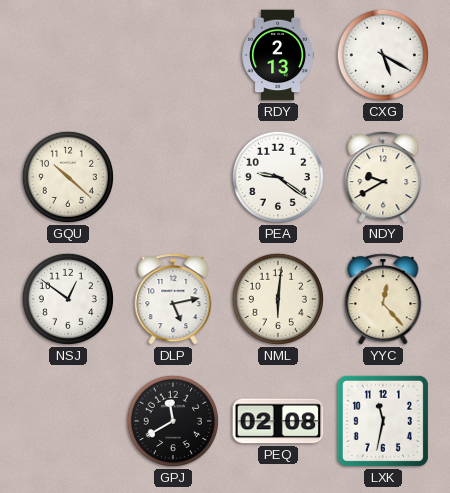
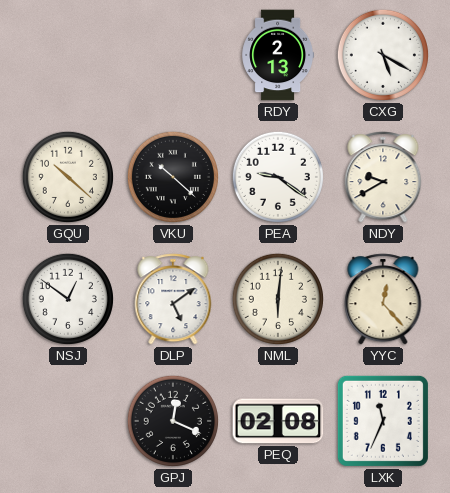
VKU: none -> 10:22 (173, 177)
DLP: 5:13 -> 5:09 (173, 299)
GPJ: 11:40 -> 12:19 (173, 421)
LXK: 11:32 -> 11:34 (383, 421)
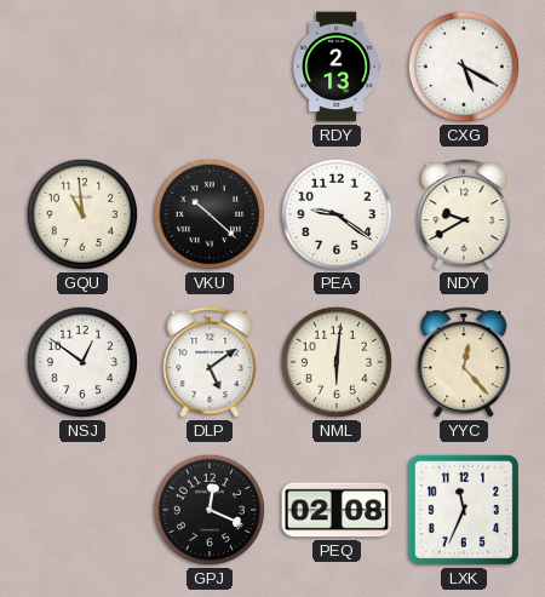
GQU: 10:22 -> 10:59 (82, 214)
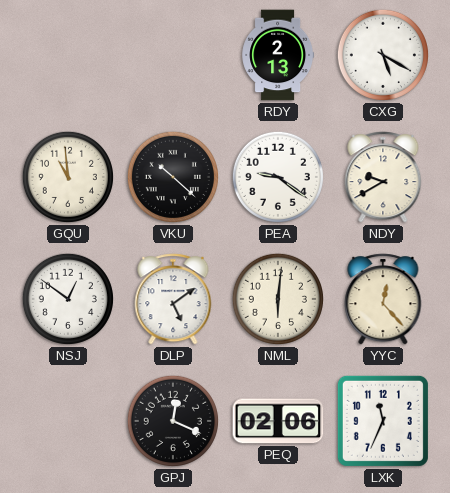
PEQ: 02:08 -> 02:06 (278, 421)
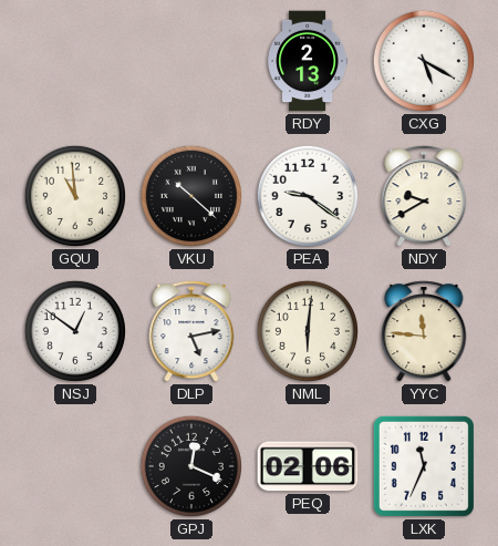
DLP: 5:09 -> 5:13 (191, 331)
YYC: 12:23 -> 11:46 (424, 331)
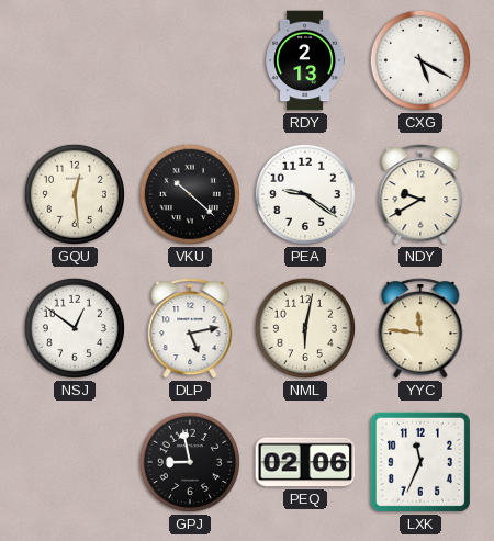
GQU: 10:59 -> 12:29 (75, 194)
NML: 6:01 -> 6:02 (305, 328)
GPJ: 12:19 -> 8:58 (190, 462)
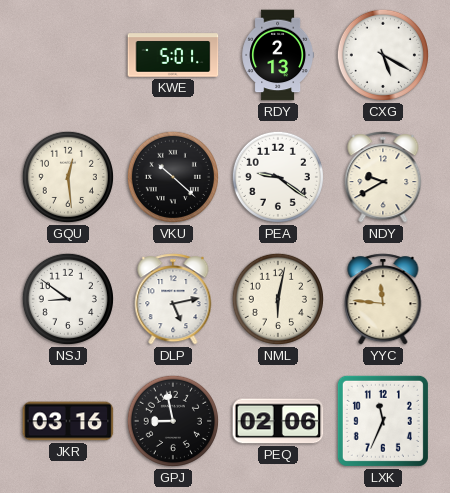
KWE: none -> 5:01 (173, 55)
NSJ: 12:51 -> 8:51 (68, 299)
JKR: none -> 03:16 (68, 421)
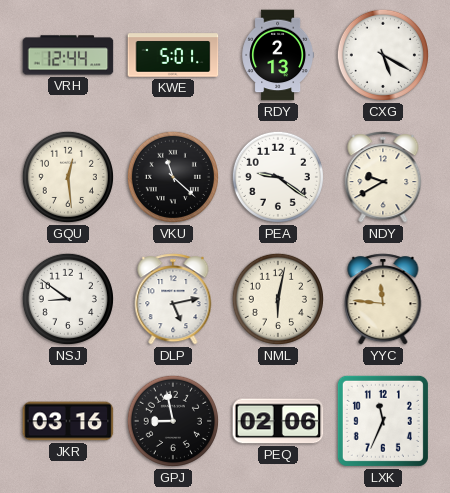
VRH: none -> 12:44 (68, 55)
VKU: 10:22 -> 11:22 (173, 177)
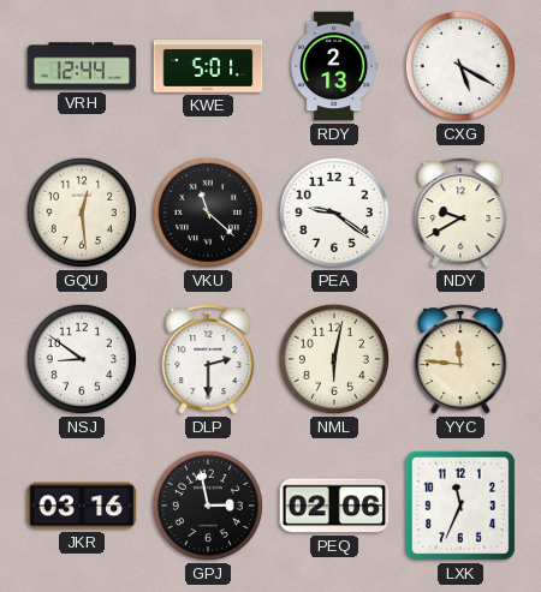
DLP: 5:13 -> 2:30 (208, 359)
GPJ: 8:58 -> 2:58 (208, 506)
